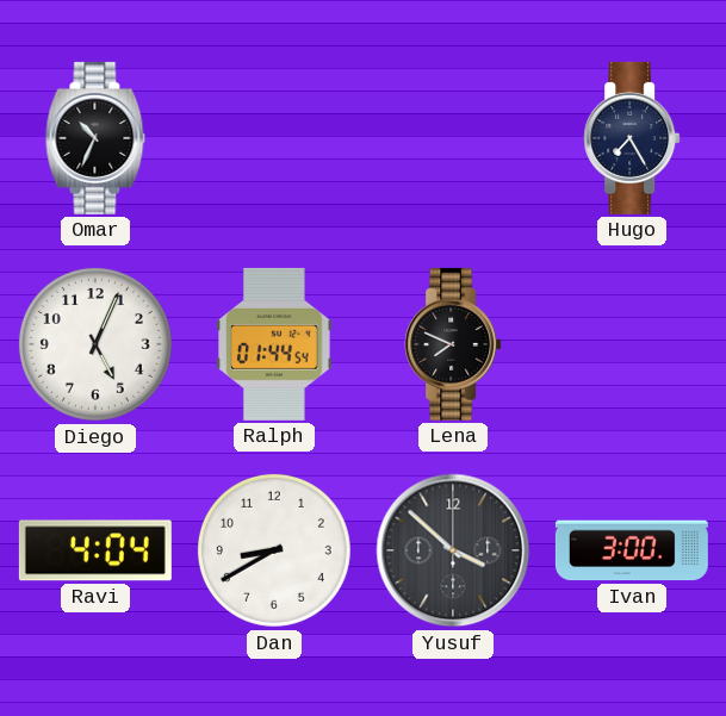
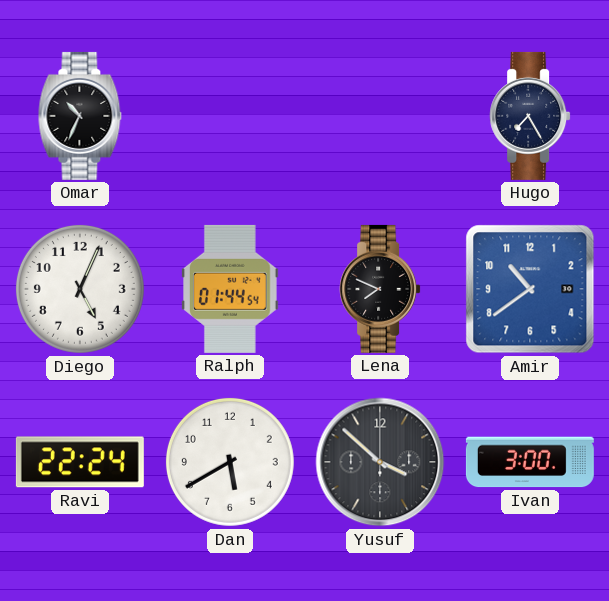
Amir: none -> 10:39 (530, 289)
Ravi: 4:04 -> 22:24 (80, 462)
Dan: 8:40 -> 5:40 (230, 462)
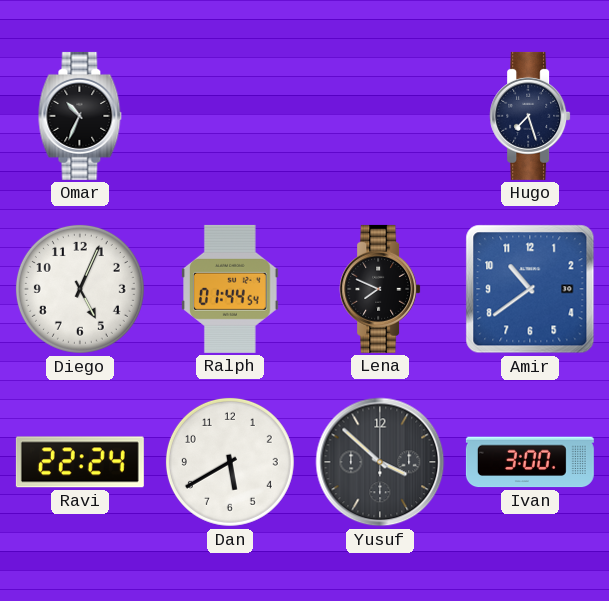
Hugo: 7:25 -> 7:27 (530, 116)
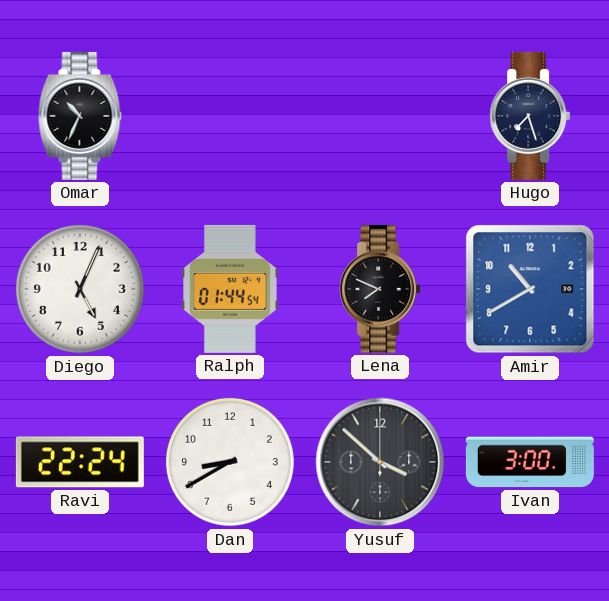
Amir: 10:39 -> 10:40 (530, 289)
Dan: 5:40 -> 8:40 (230, 462)
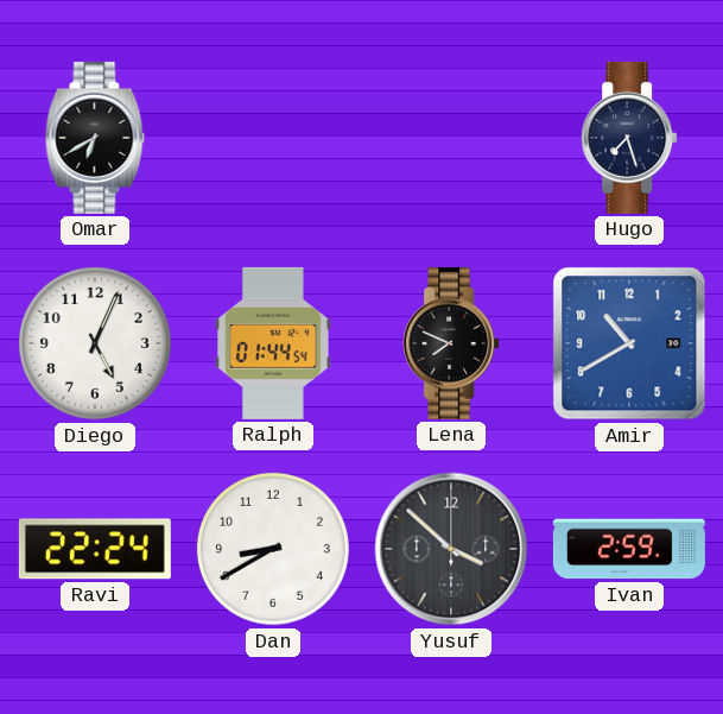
Omar: 10:34 -> 6:40 (95, 138)
Ivan: 3:00 -> 2:59 (629, 549)
